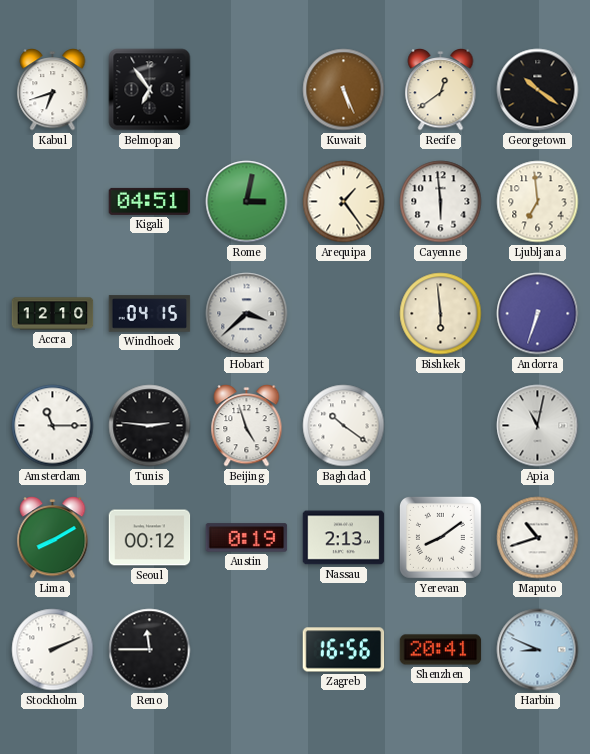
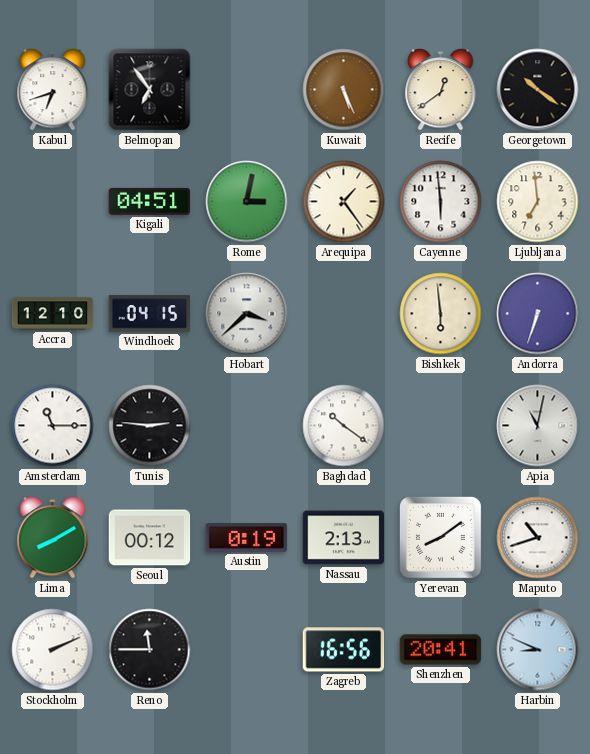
Beijing: 4:57 -> none (247, 426)
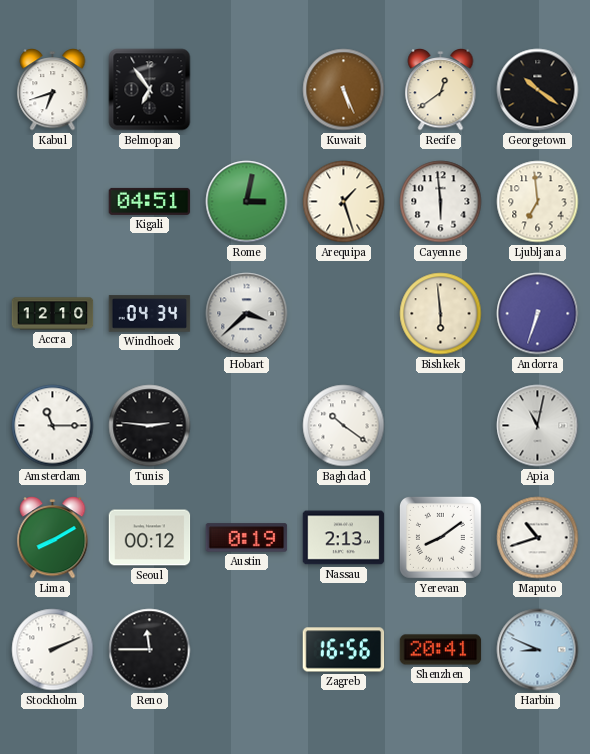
Arequipa: 1:24 -> 1:27 (344, 202)
Windhoek: 04:15 -> 04:34 (150, 314)
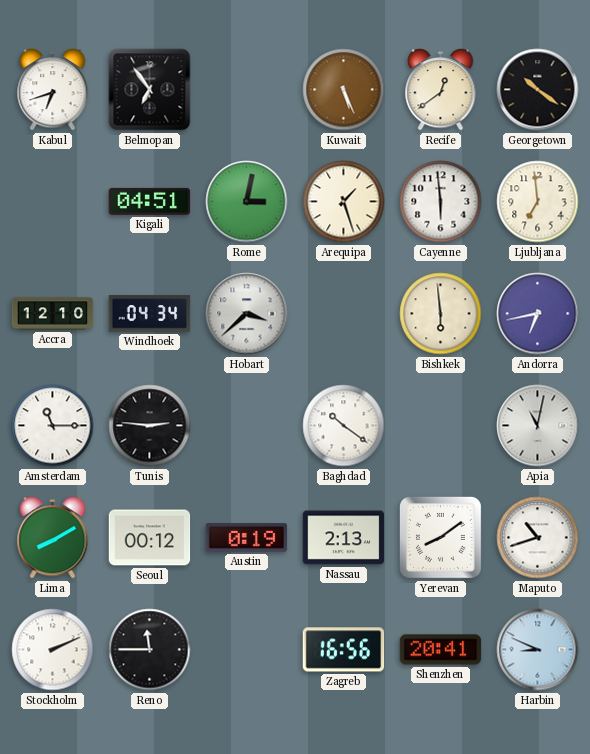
Andorra: 6:33 -> 6:43 (538, 314)
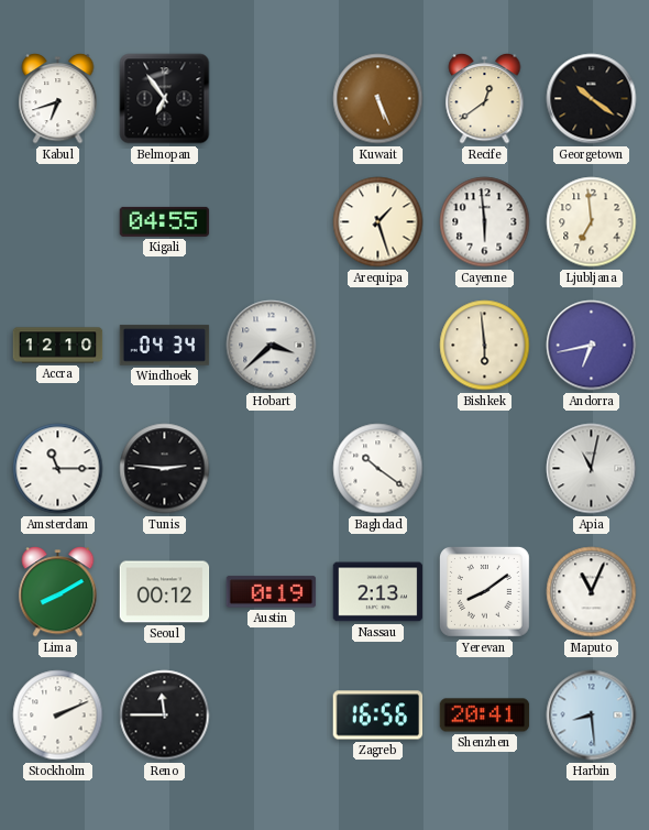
Kigali: 04:51 -> 04:55 (165, 221)
Rome: 3:02 -> none (247, 202)
Maputo: 10:42 -> 11:04 (592, 592)
Harbin: 8:49 -> 8:29 (592, 716)
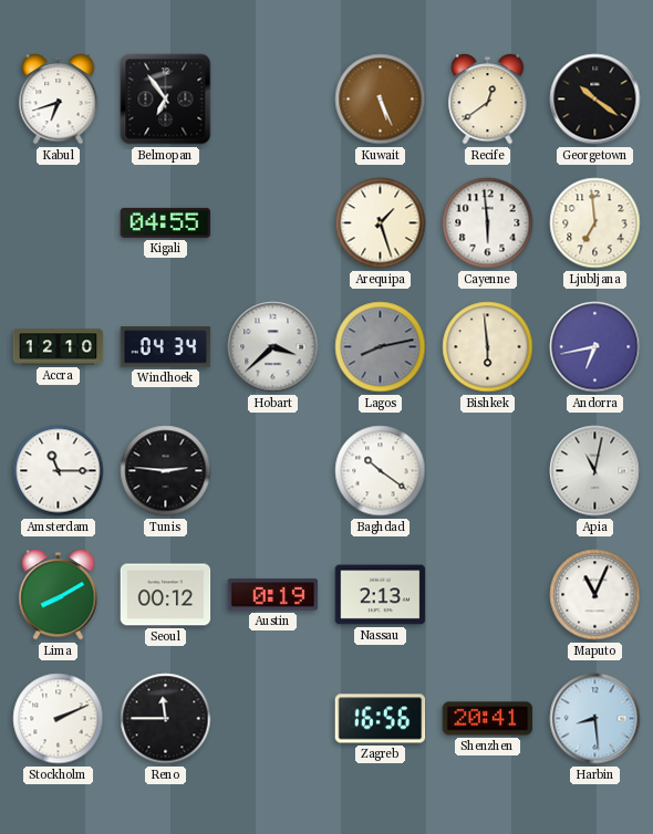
Lagos: none -> 8:13 (381, 347)
Yerevan: 8:09 -> none (485, 592)
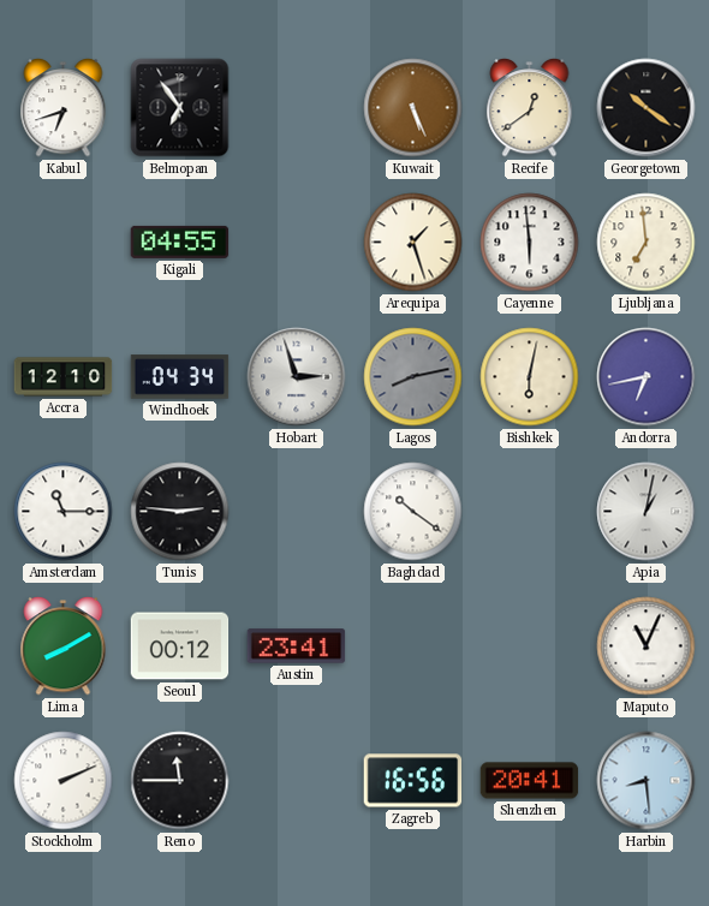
Hobart: 3:38 -> 2:57 (297, 377)
Bishkek: 5:59 -> 6:02 (530, 377)
Apia: 11:02 -> 1:02 (647, 512)
Austin: 0:19 -> 23:41 (297, 646)
Nassau: 2:13 -> none (381, 595)
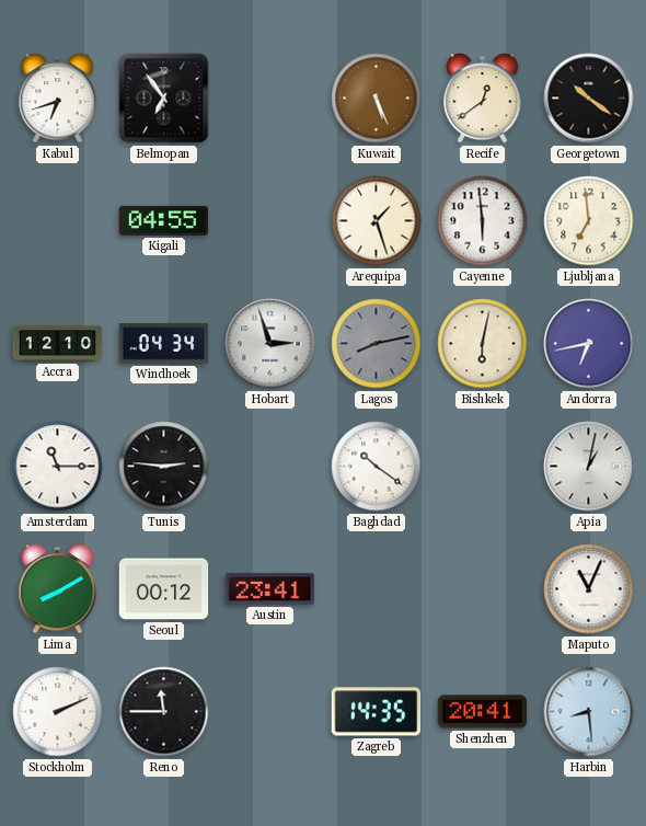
Zagreb: 16:56 -> 14:35 (377, 712)
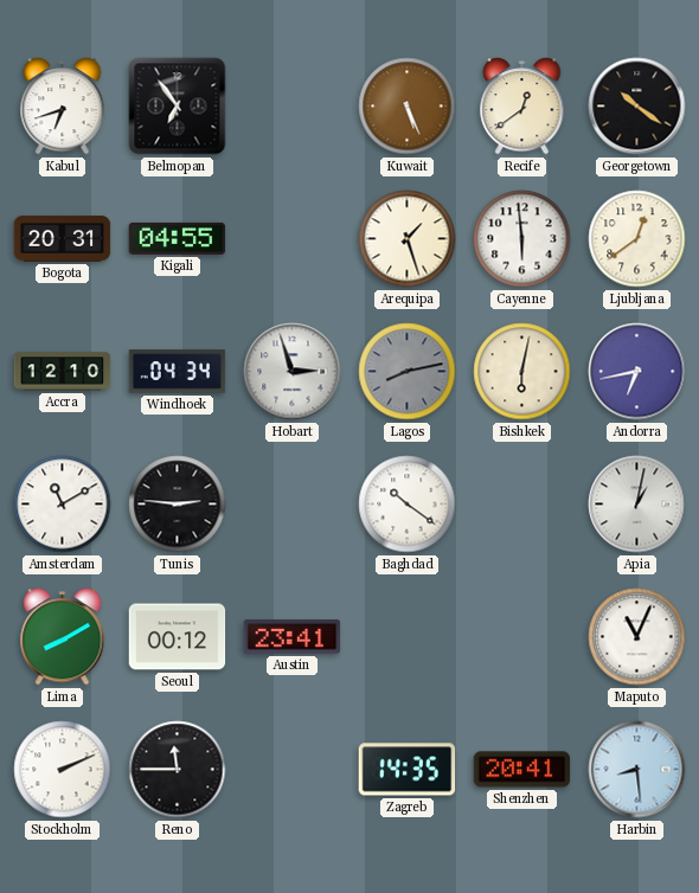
Bogota: none -> 20:31 (63, 239)
Ljubljana: 6:59 -> 12:39 (637, 239)
Amsterdam: 11:15 -> 11:10 (63, 505)
